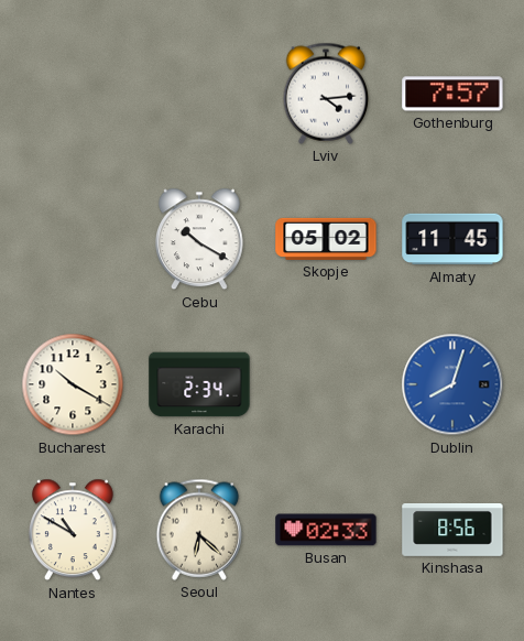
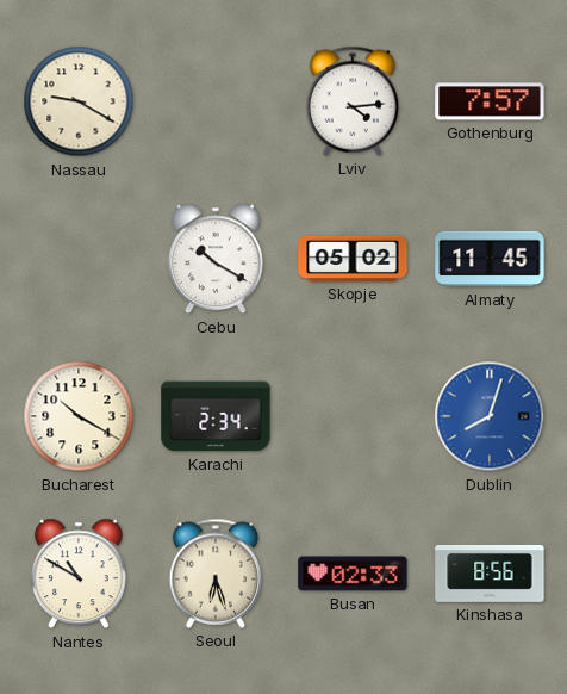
Nassau: none -> 9:20 (79, 101)
Seoul: 6:22 -> 6:27 (216, 574)
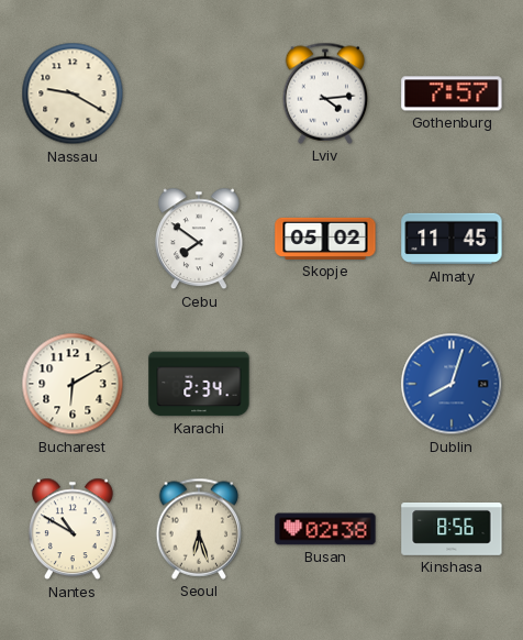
Cebu: 10:20 -> 7:51 (199, 239)
Bucharest: 10:20 -> 6:10 (73, 384)
Busan: 02:33 -> 02:38 (325, 529)
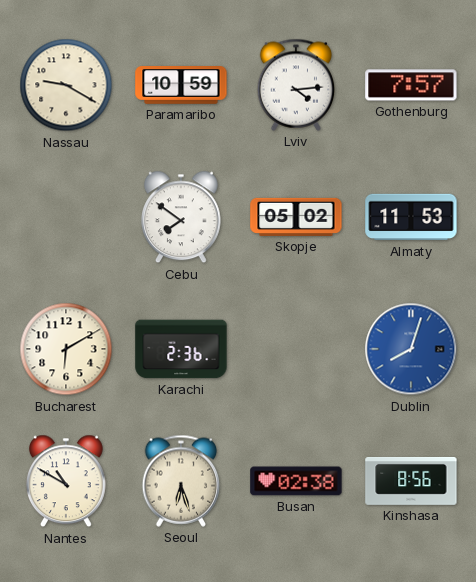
Paramaribo: none -> 10:59 (181, 85)
Almaty: 11:45 -> 11:53 (411, 217)
Karachi: 2:34 -> 2:36 (181, 349)
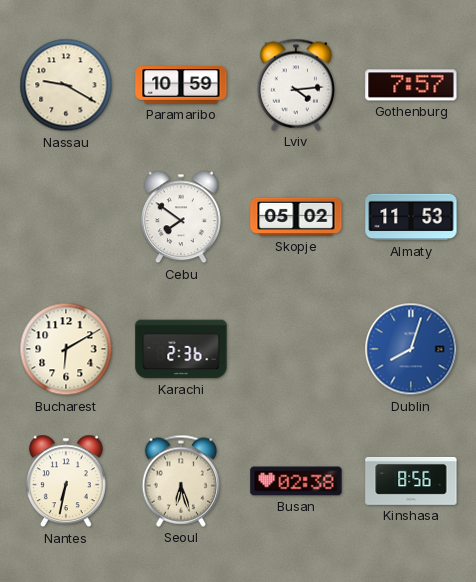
Nantes: 10:50 -> 6:32 (66, 481)
